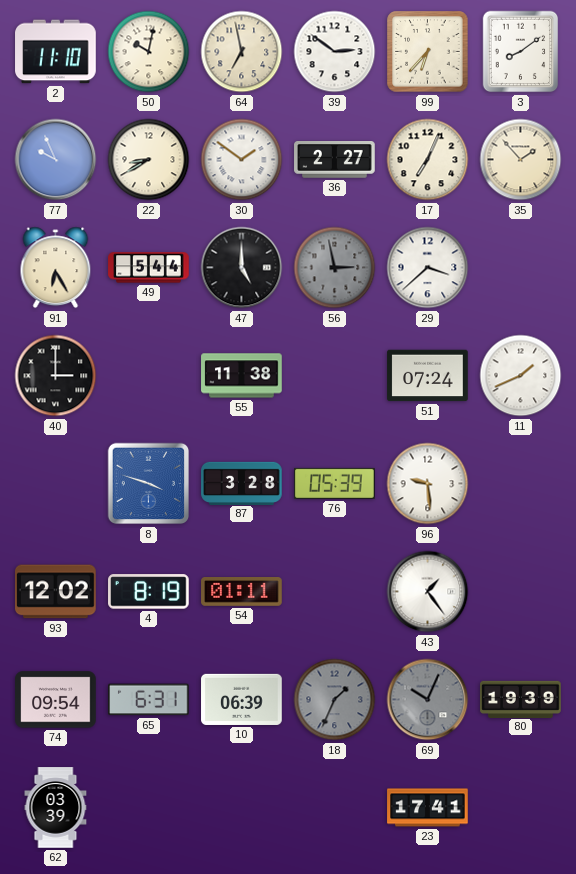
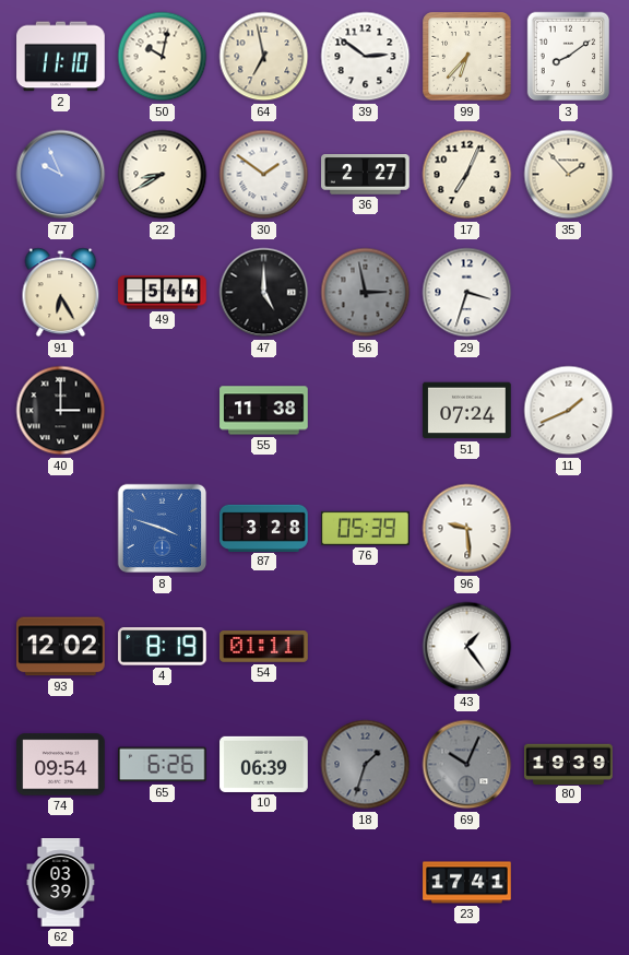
29: 3:38 -> 3:33 (467, 293)
65: 6:31 -> 6:26 (163, 765)
18: 1:34 -> 1:33 (366, 765)
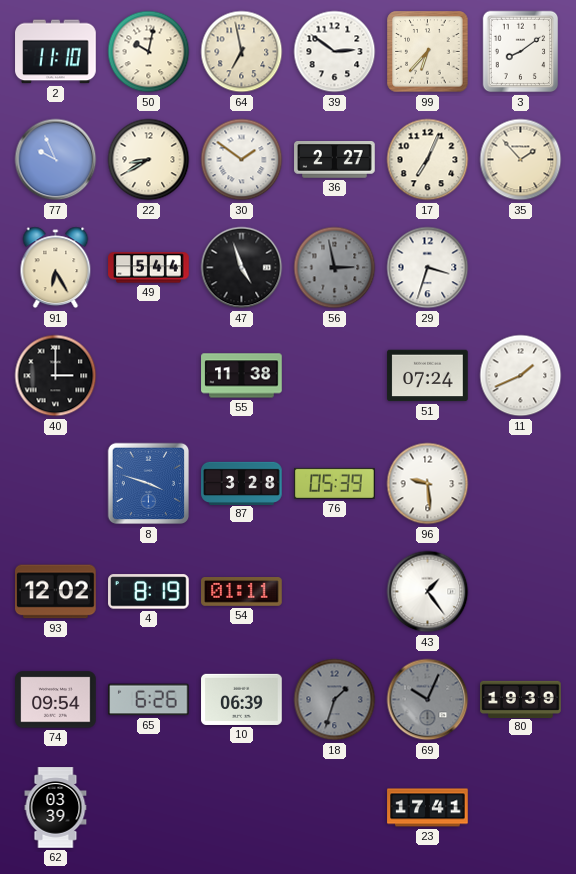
47: 5:00 -> 4:57 (242, 268)
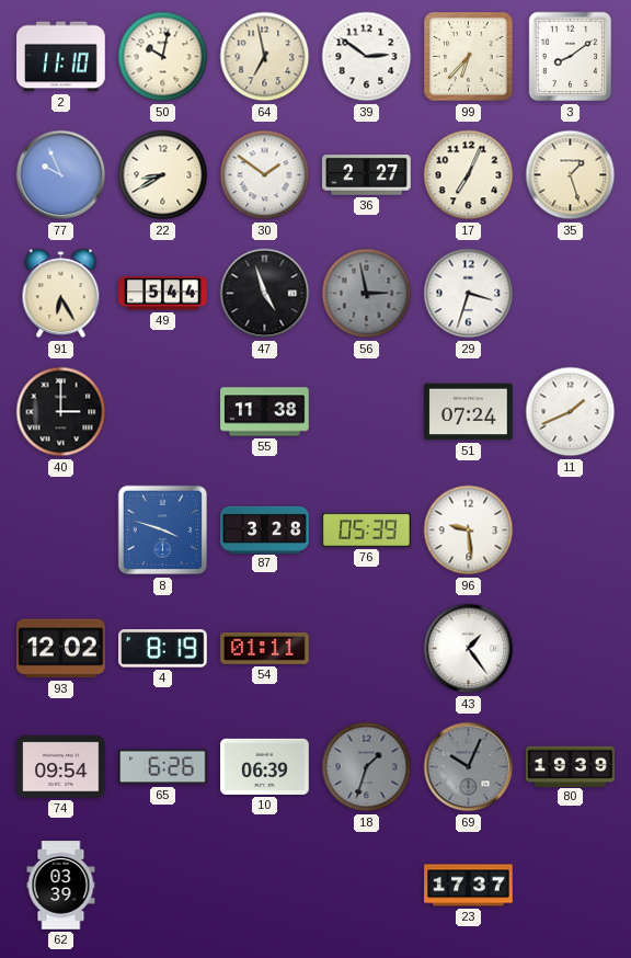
35: 1:53 -> 1:27 (571, 175)
23: 17:41 -> 17:37 (469, 886)
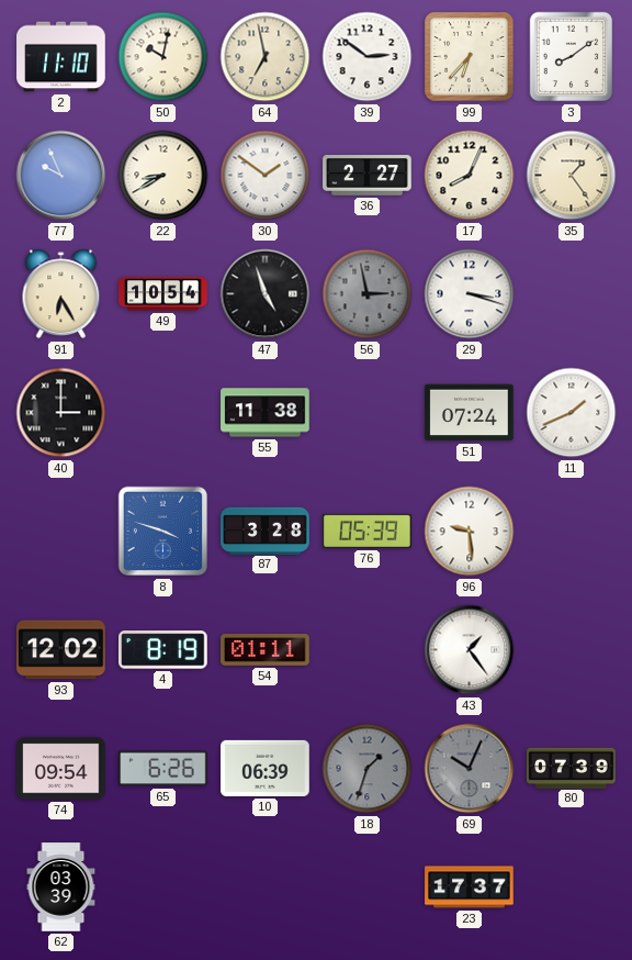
17: 7:04 -> 8:04 (470, 176)
35: 1:27 -> 1:24 (572, 176)
49: 5:44 -> 10:54 (163, 294)
29: 3:33 -> 3:18 (470, 294)
80: 19:39 -> 07:39 (572, 768)
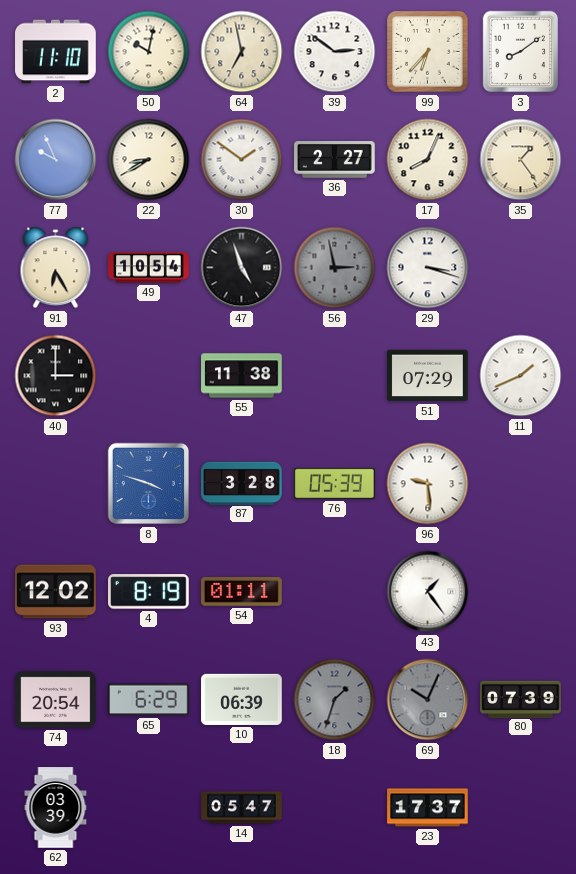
51: 07:24 -> 07:29 (428, 376)
74: 09:54 -> 20:54 (56, 700)
65: 6:26 -> 6:29 (149, 700)
14: none -> 05:47 (242, 808)
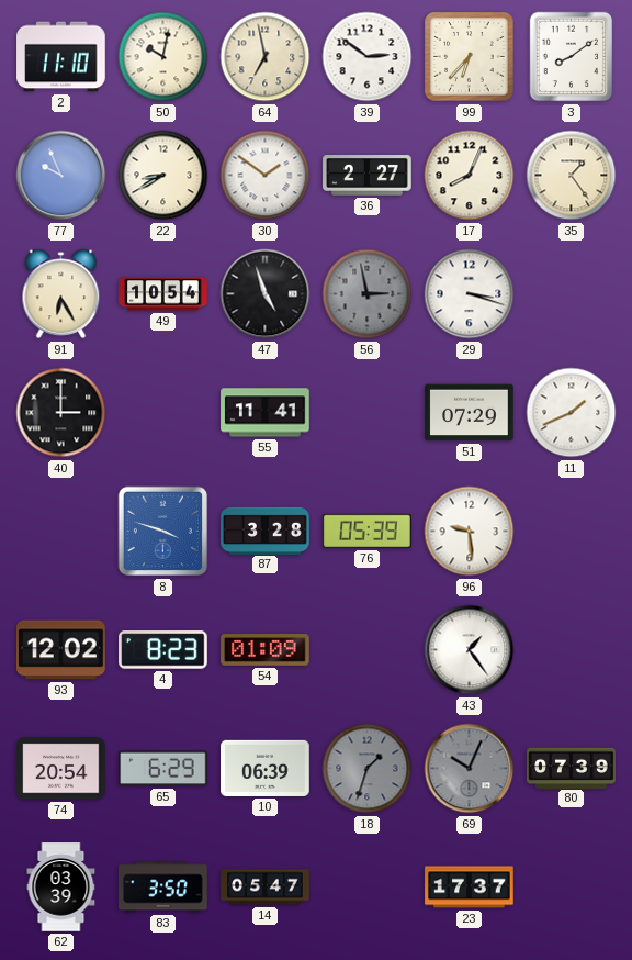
55: 11:38 -> 11:41 (266, 413)
4: 8:19 -> 8:23 (163, 650)
54: 01:11 -> 01:09 (266, 650)
83: none -> 3:50 (163, 888)
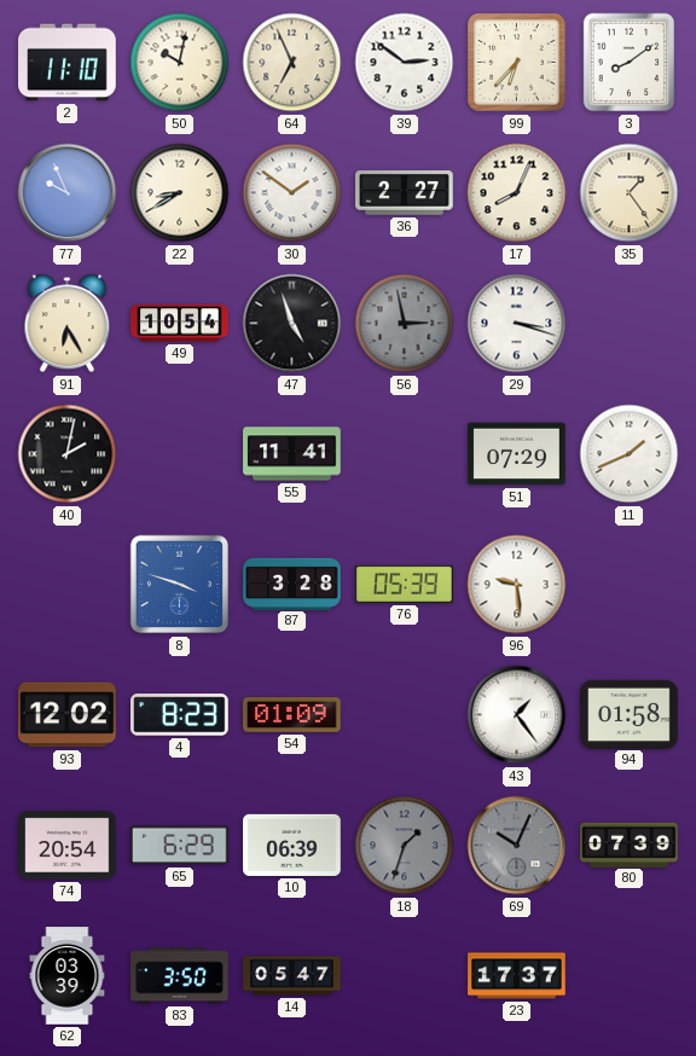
64: 6:58 -> 6:56 (292, 63)
40: 3:00 -> 2:02 (68, 454)
94: none -> 01:58 (630, 714)
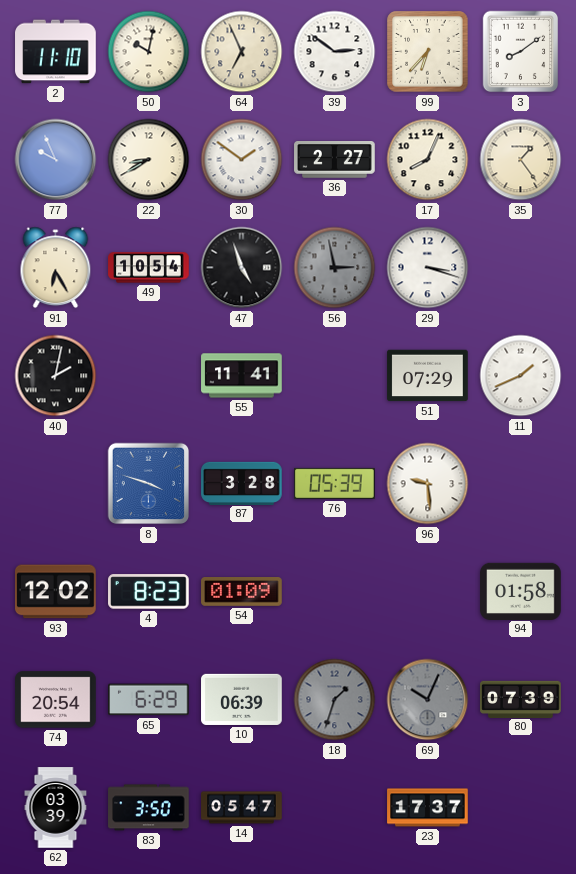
43: 1:24 -> none (517, 715)
